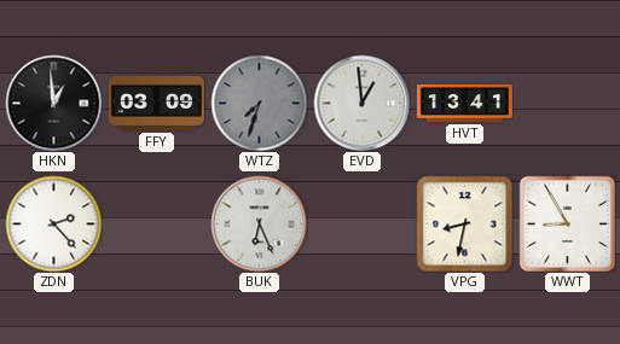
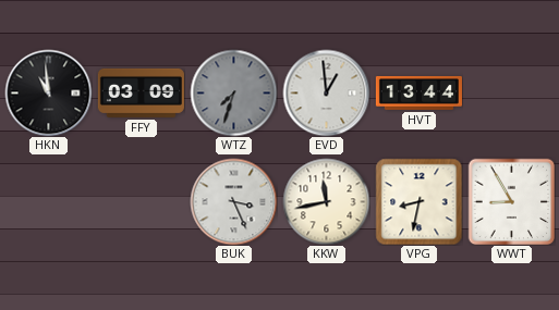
HKN: 12:59 -> 10:59 (48, 92)
HVT: 13:41 -> 13:44 (418, 92)
ZDN: 2:23 -> none (53, 223)
BUK: 6:26 -> 3:26 (233, 201)
KKW: none -> 11:43 (326, 201)
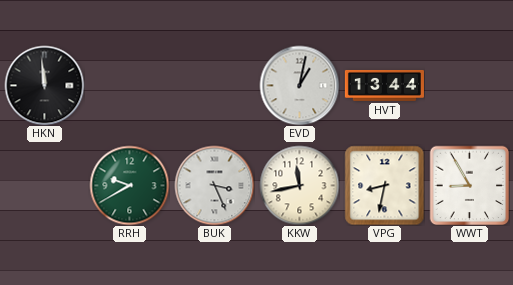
HKN: 10:59 -> 11:59 (44, 85)
FFY: 03:09 -> none (141, 92)
WTZ: 7:33 -> none (233, 92)
EVD: 12:59 -> 1:02 (299, 85)
RRH: none -> 9:40 (129, 185)
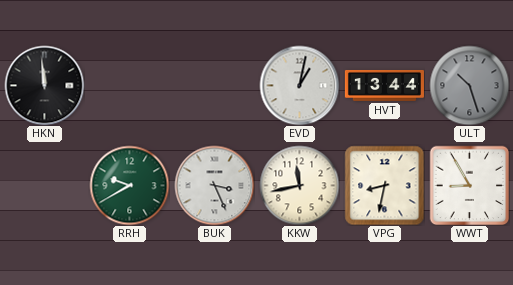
ULT: none -> 10:27 (469, 85)
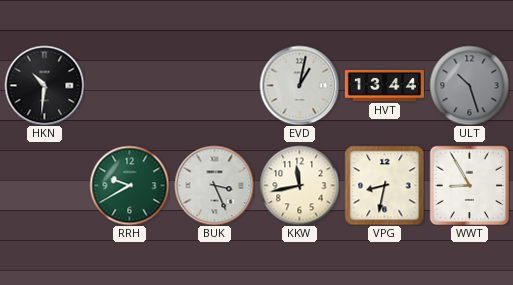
HKN: 11:59 -> 10:31 (44, 85)
